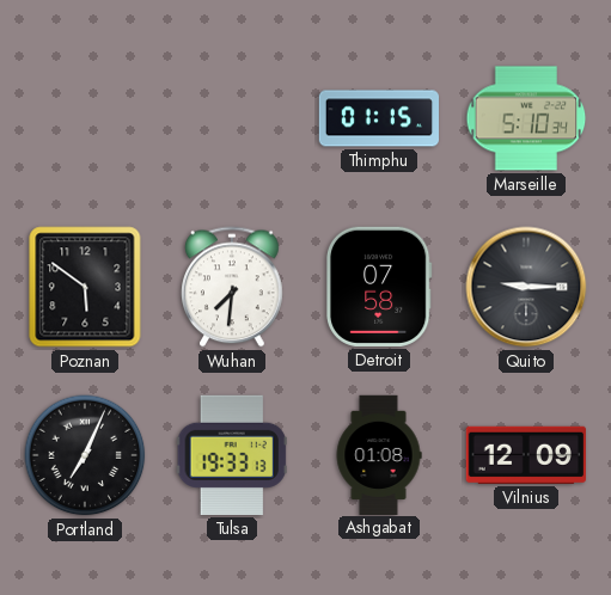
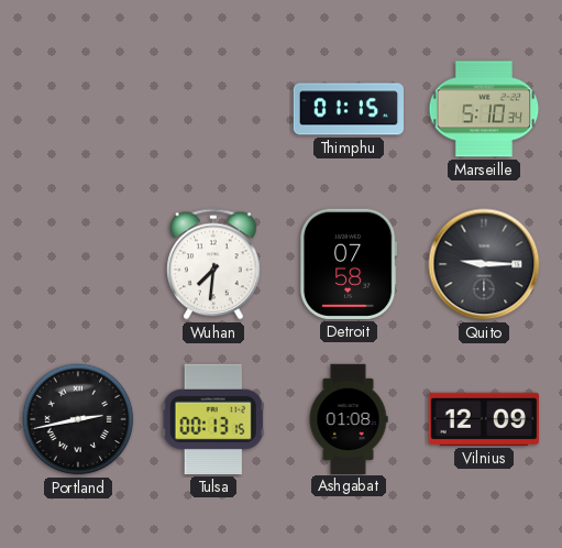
Poznan: 5:51 -> none (85, 287)
Portland: 7:04 -> 2:43 (78, 419)
Tulsa: 19:33 -> 00:13 (213, 419)
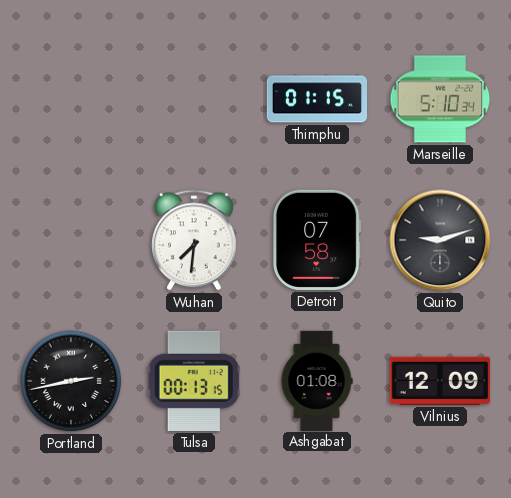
Quito: 9:15 -> 9:12 (440, 240)
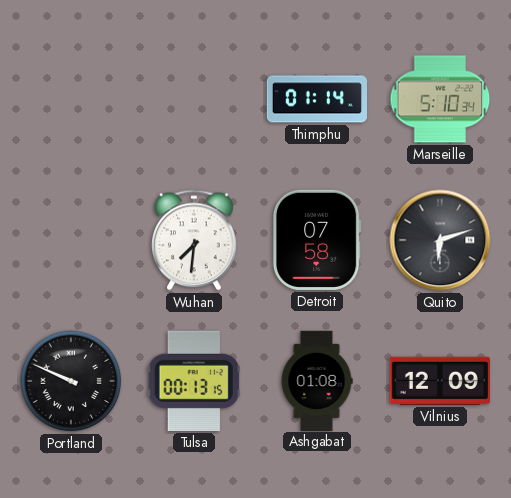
Thimphu: 01:15 -> 01:14 (316, 99)
Quito: 9:12 -> 6:12 (440, 240)
Portland: 2:43 -> 9:49 (71, 381)
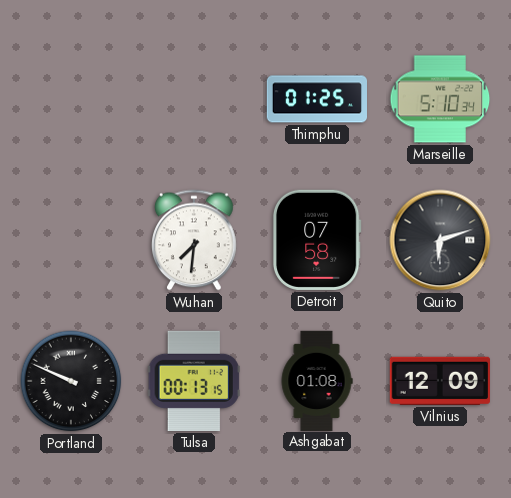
Thimphu: 01:14 -> 01:25 (316, 99)
